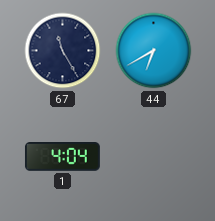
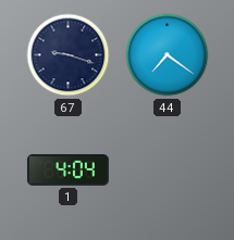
67: 11:25 -> 9:18 (69, 55)
44: 6:40 -> 7:21 (168, 55)
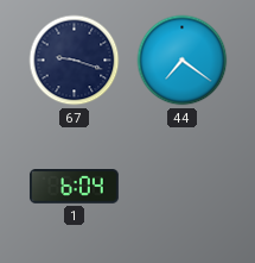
1: 4:04 -> 6:04 (74, 187)
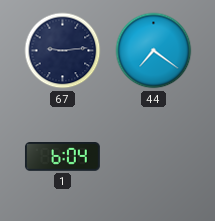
67: 9:18 -> 9:14 (63, 51)
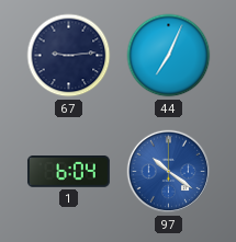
44: 7:21 -> 7:04 (169, 56)
97: none -> 10:21 (169, 172)
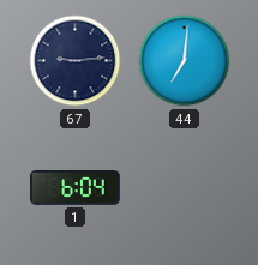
44: 7:04 -> 7:01 (185, 61)
97: 10:21 -> none (169, 172)
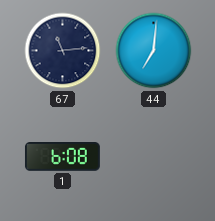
67: 9:14 -> 11:14 (63, 51)
1: 6:04 -> 6:08 (62, 157)
